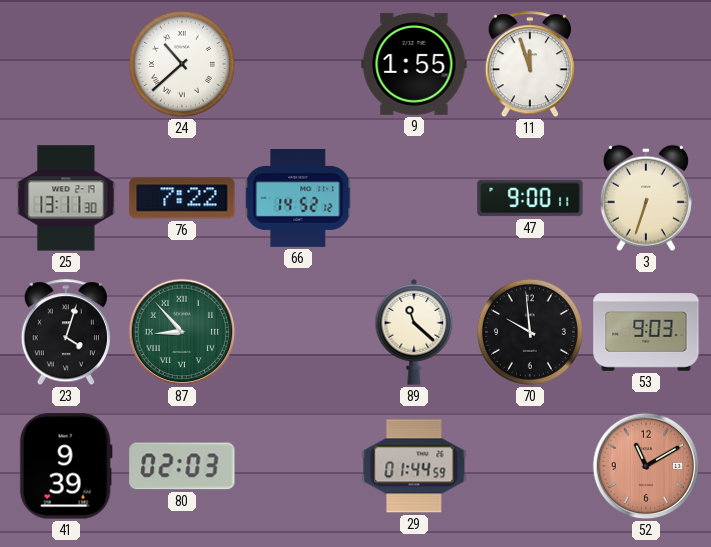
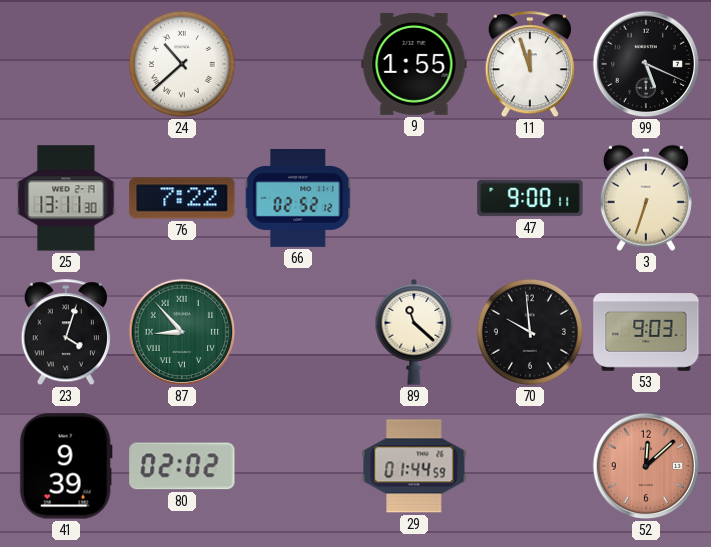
99: none -> 5:19 (646, 64)
66: 14:52 -> 02:52 (299, 198)
80: 02:03 -> 02:02 (182, 466)
52: 11:10 -> 12:08 (646, 466)
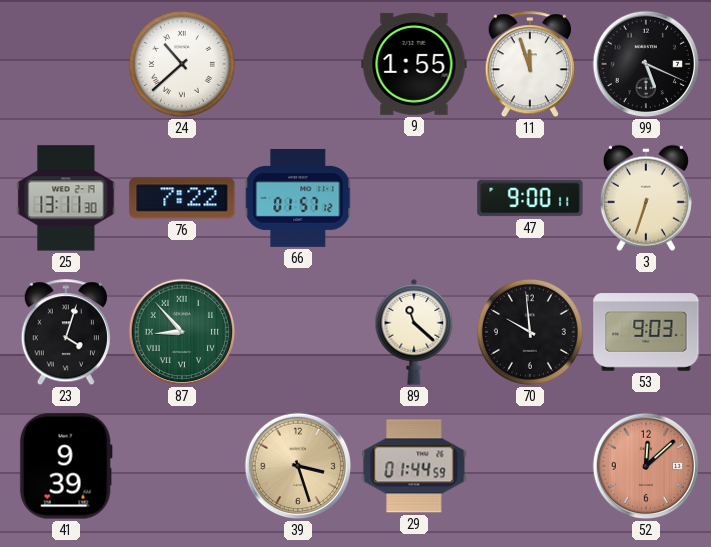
66: 02:52 -> 01:57 (299, 198)
80: 02:02 -> none (182, 466)
39: none -> 3:27 (298, 466)
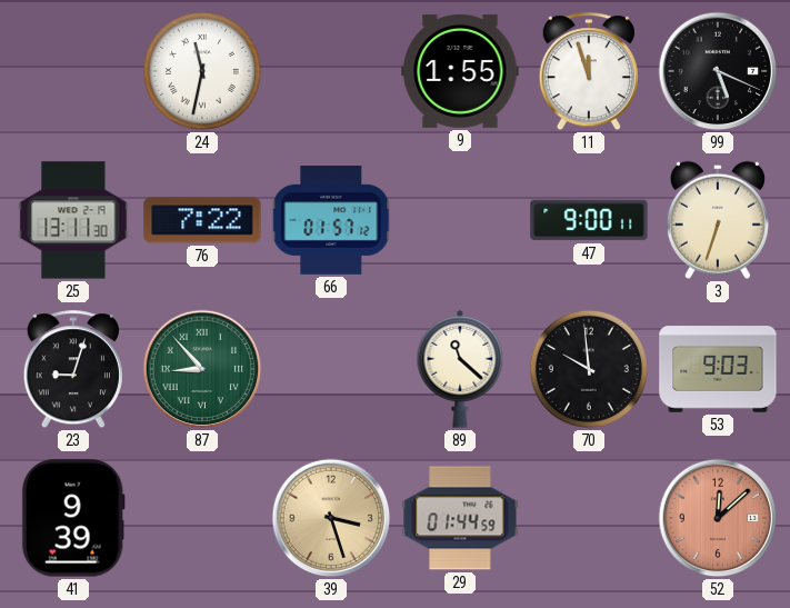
24: 10:38 -> 11:32 (202, 71)
23: 4:03 -> 9:03 (73, 370)
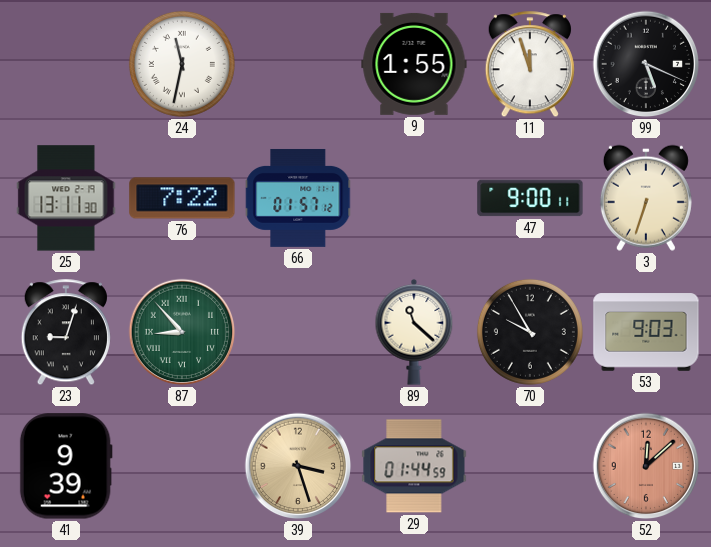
70: 9:59 -> 9:55 (530, 332)
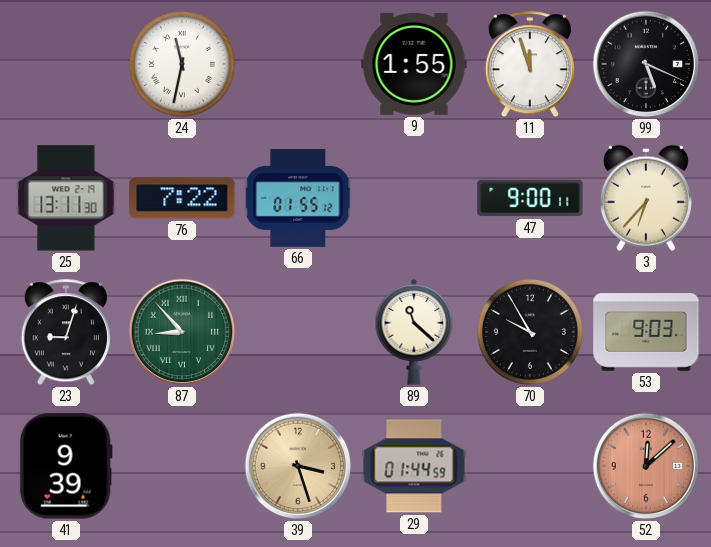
66: 01:57 -> 01:55 (299, 198)
3: 6:33 -> 6:37 (646, 198)
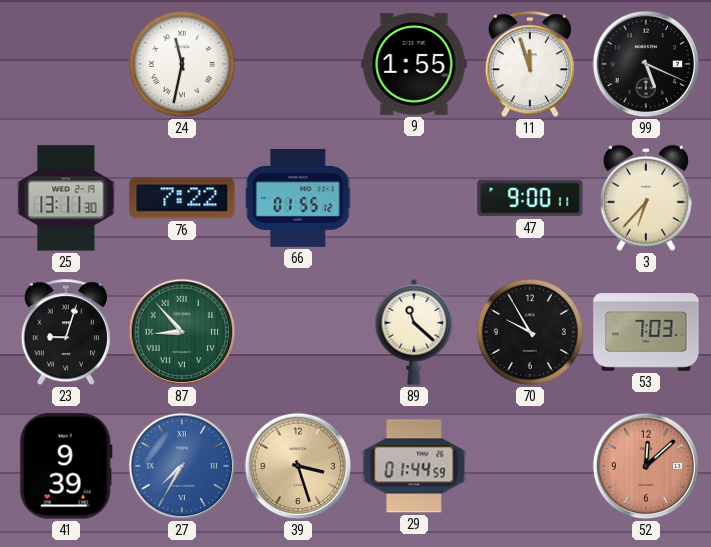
53: 9:03 -> 7:03 (646, 332)
27: none -> 7:35 (182, 466)
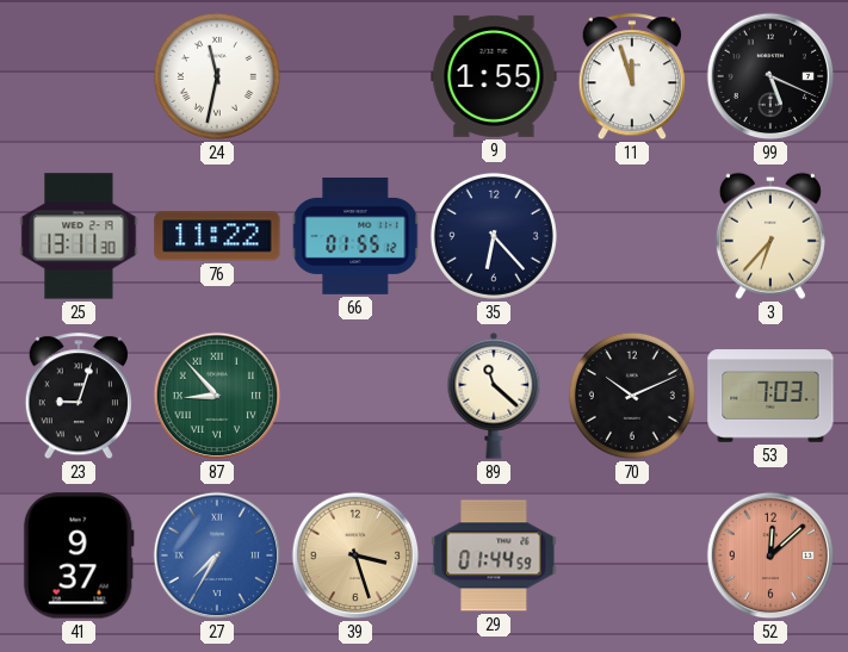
76: 7:22 -> 11:22 (217, 236)
35: none -> 6:23 (494, 236)
47: 9:00 -> none (530, 198)
70: 9:55 -> 10:11 (632, 396)
41: 9:39 -> 9:37 (79, 555)
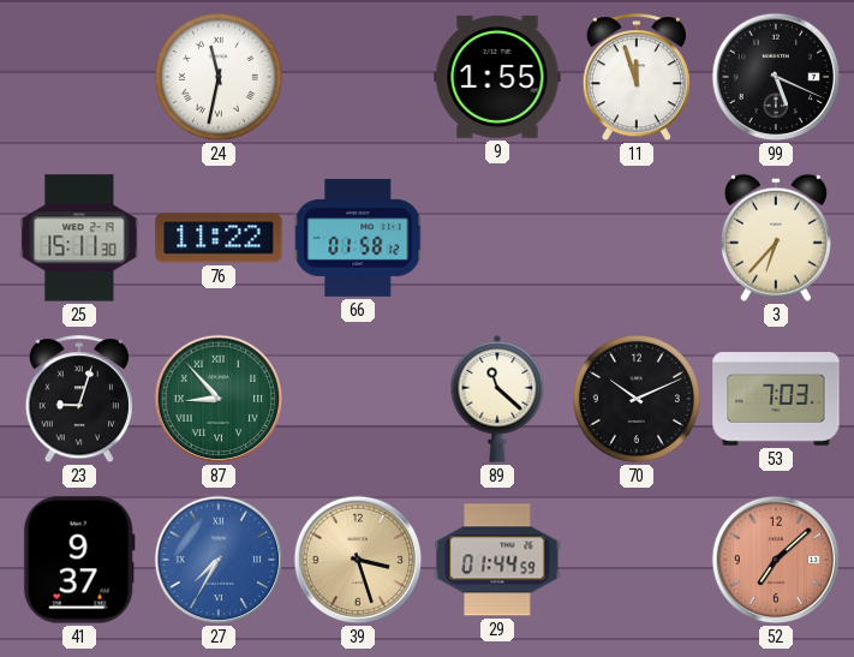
25: 13:11 -> 15:11 (79, 238)
66: 01:55 -> 01:58 (359, 238)
35: 6:23 -> none (494, 236)
52: 12:08 -> 7:08 (776, 560)
